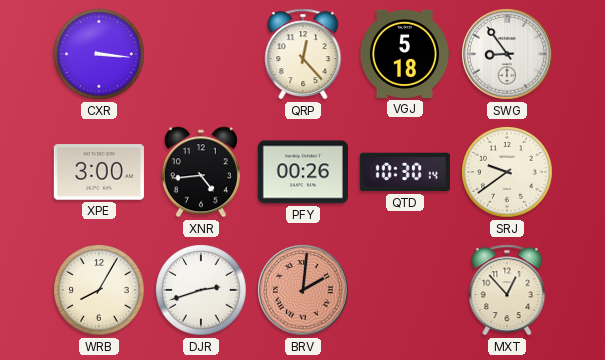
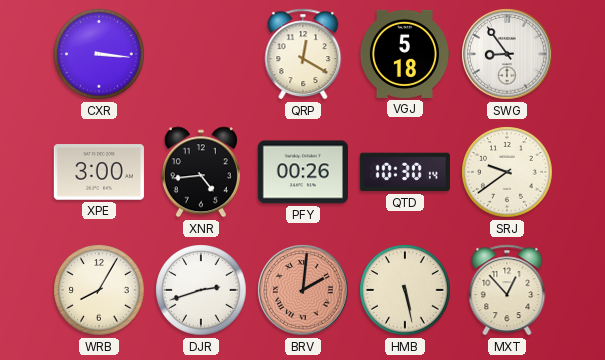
QRP: 12:23 -> 12:20 (303, 54)
HMB: none -> 5:28 (405, 290)
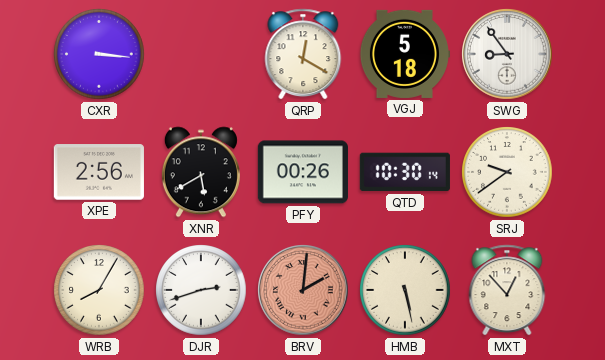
XPE: 3:00 -> 2:56 (99, 172)
XNR: 4:44 -> 5:40 (201, 172)
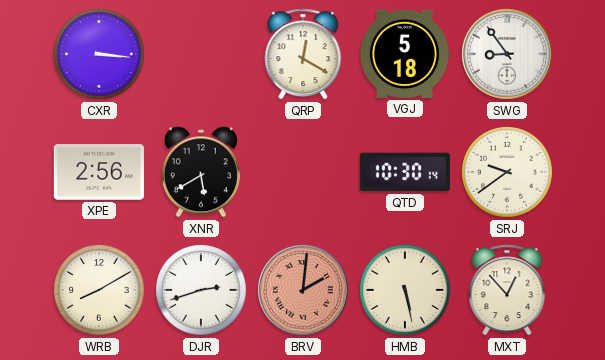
PFY: 00:26 -> none (303, 172)
WRB: 8:05 -> 8:10 (99, 290)
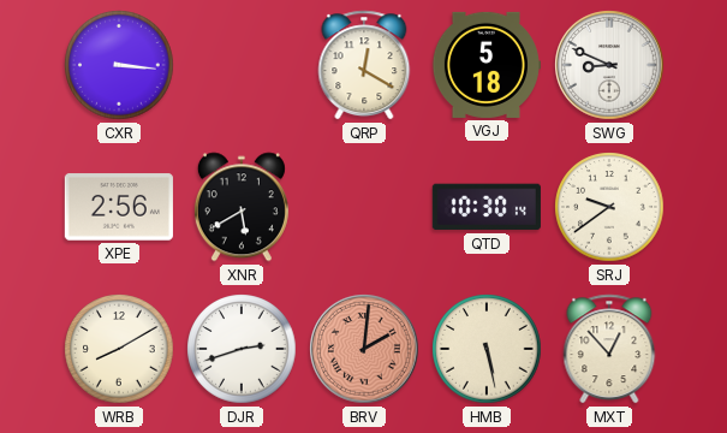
SWG: 8:54 -> 8:49 (610, 66)
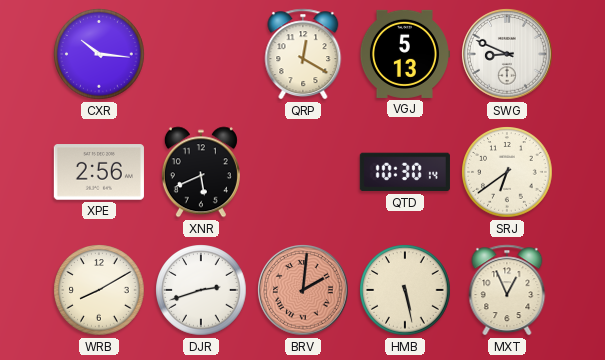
CXR: 3:16 -> 10:16 (99, 54)
VGJ: 5:18 -> 5:13 (404, 54)
XNR: 5:40 -> 5:41 (201, 172)
SRJ: 9:39 -> 6:39 (507, 172)
MXT: 12:53 -> 12:56 (507, 290)
